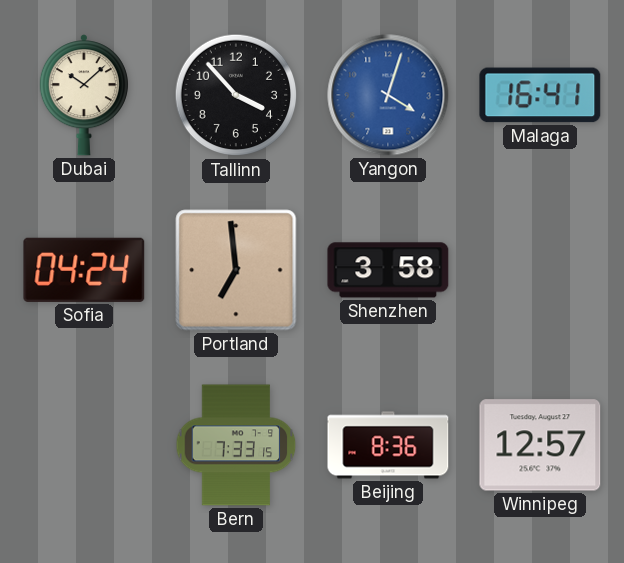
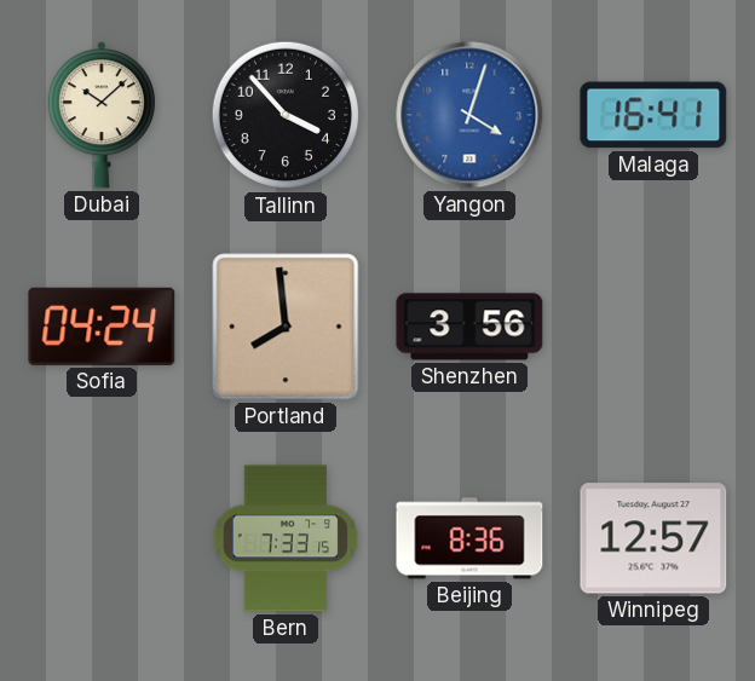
Portland: 6:59 -> 7:59 (286, 327)
Shenzhen: 3:58 -> 3:56 (469, 327)
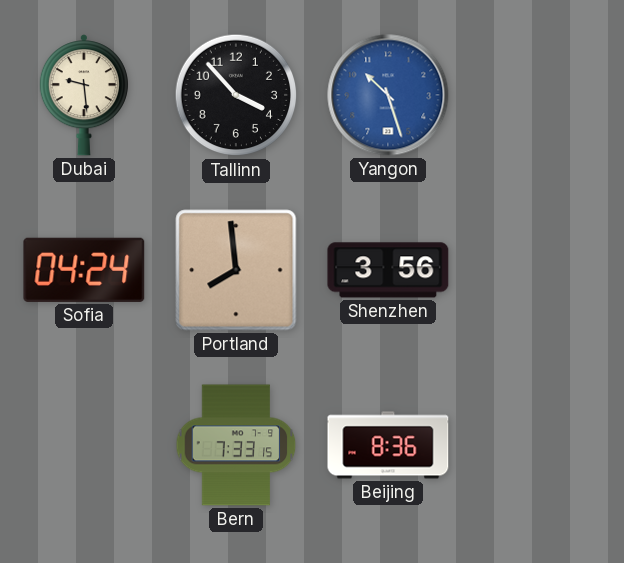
Dubai: 10:08 -> 9:29 (84, 95)
Yangon: 4:03 -> 10:27 (388, 95)
Malaga: 16:41 -> none (653, 115)
Winnipeg: 12:57 -> none (653, 538)
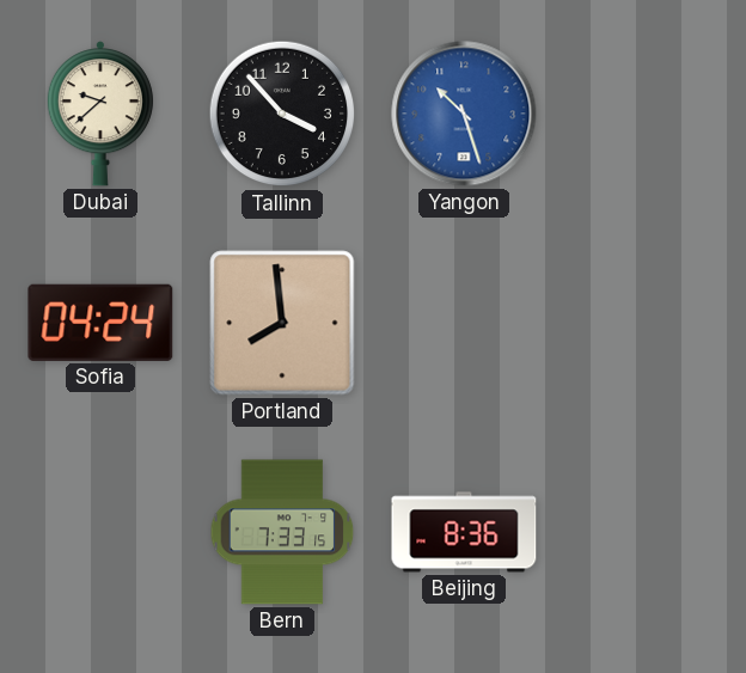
Dubai: 9:29 -> 9:38 (100, 114)
Shenzhen: 3:56 -> none (388, 270)
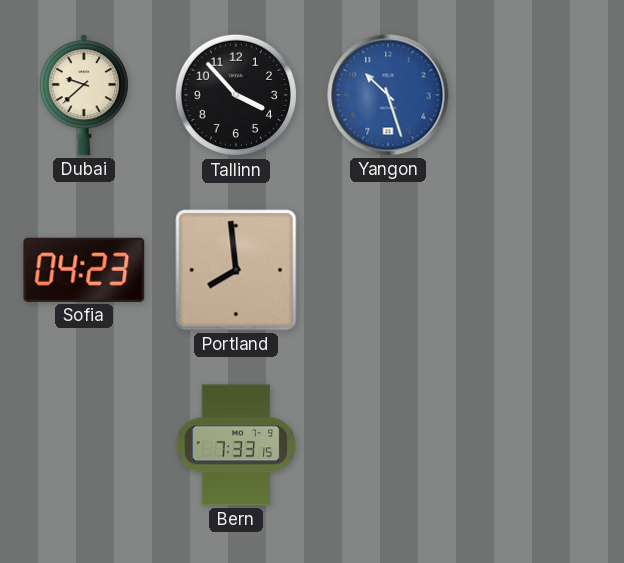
Sofia: 04:24 -> 04:23 (84, 270)
Beijing: 8:36 -> none (464, 532)
